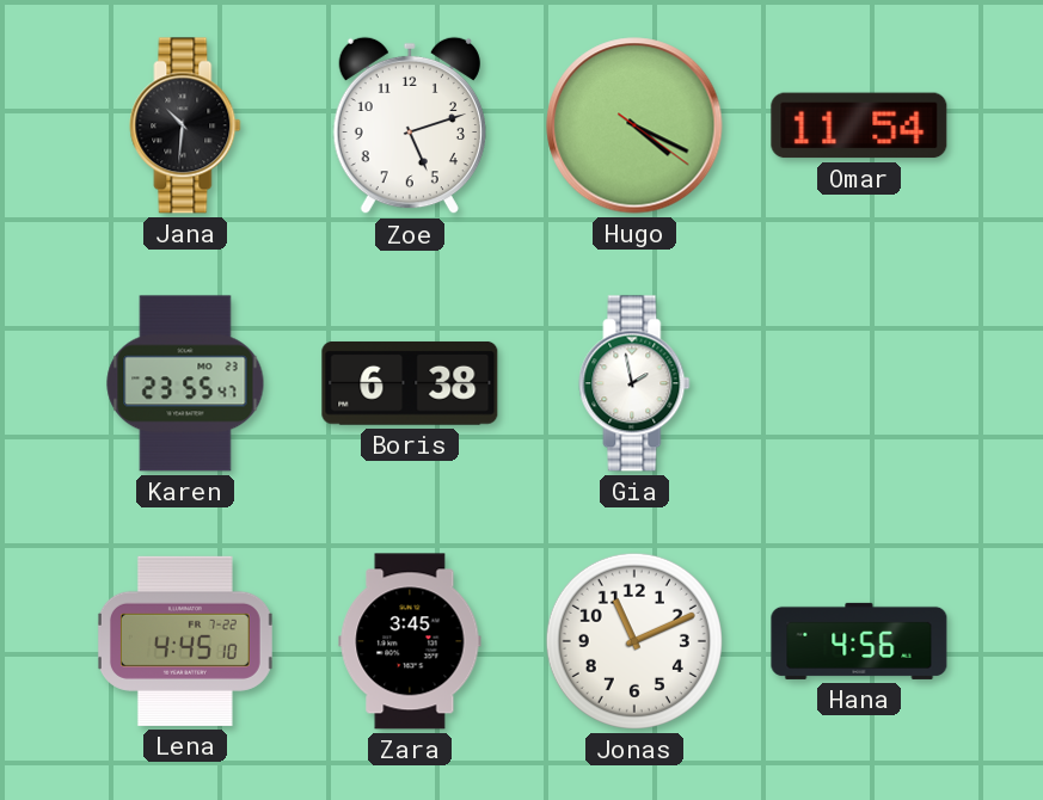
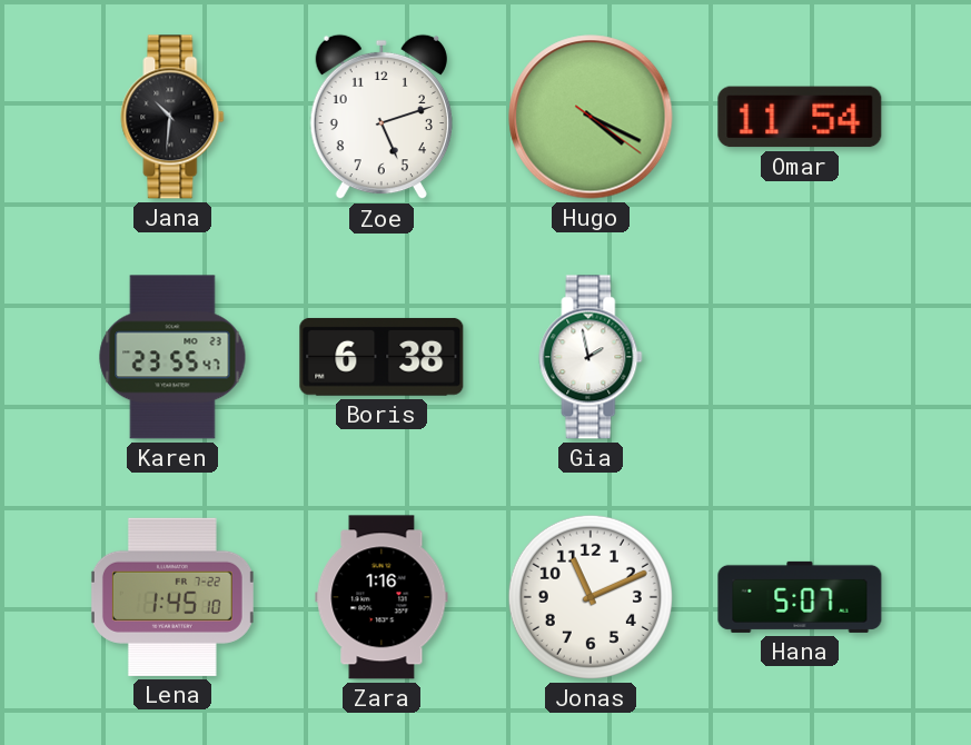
Lena: 4:45 -> 1:45 (172, 597)
Zara: 3:45 -> 1:16 (382, 597)
Hana: 4:56 -> 5:07 (800, 597)
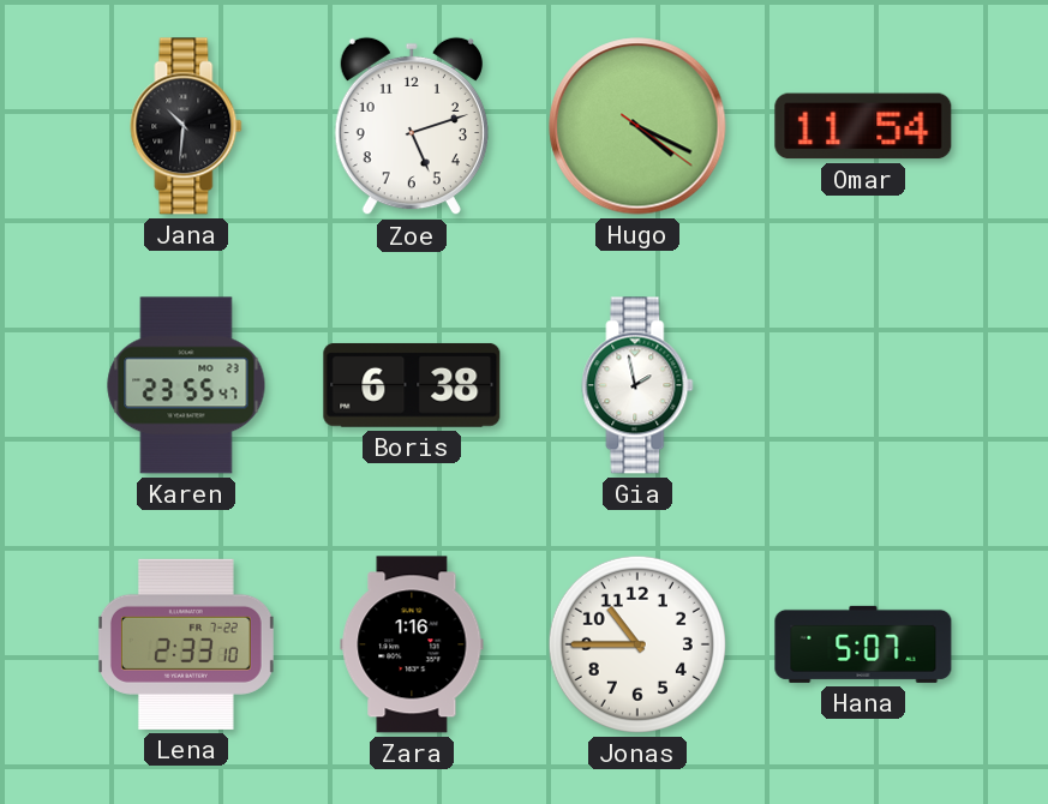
Lena: 1:45 -> 2:33 (186, 644)
Jonas: 11:11 -> 10:45 (637, 644)
